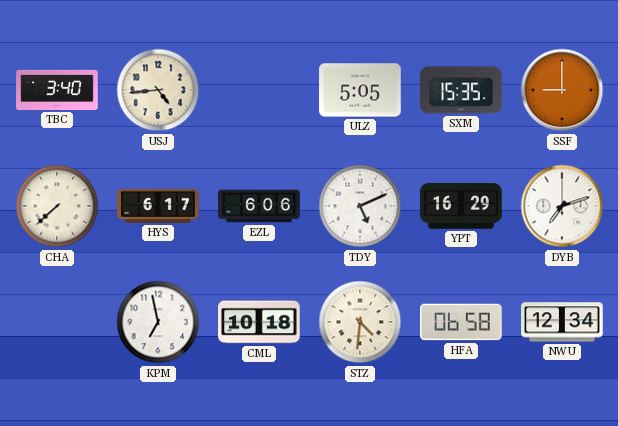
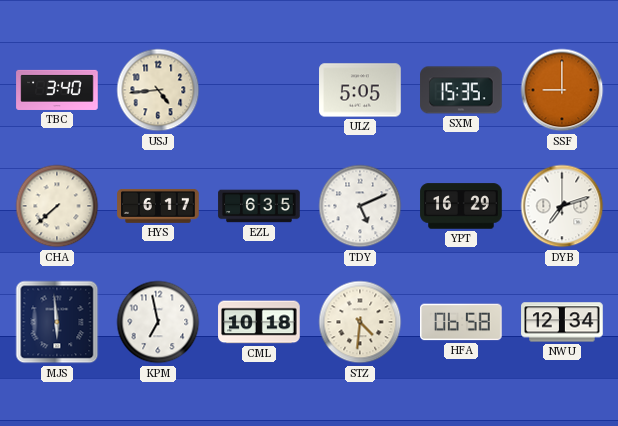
EZL: 6:06 -> 6:35 (259, 206)
MJS: none -> 5:59 (57, 322)
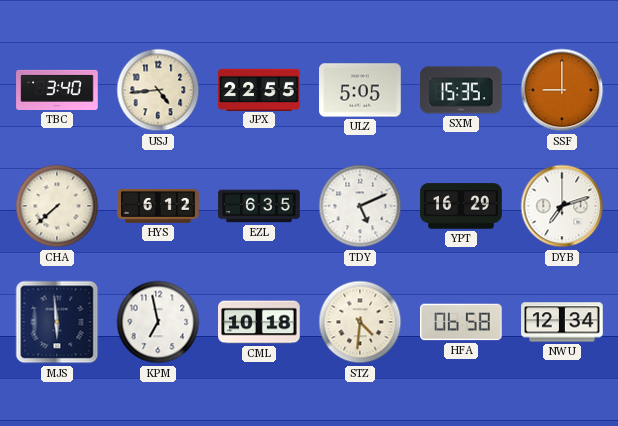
JPX: none -> 22:55 (259, 89)
HYS: 6:17 -> 6:12 (158, 206)
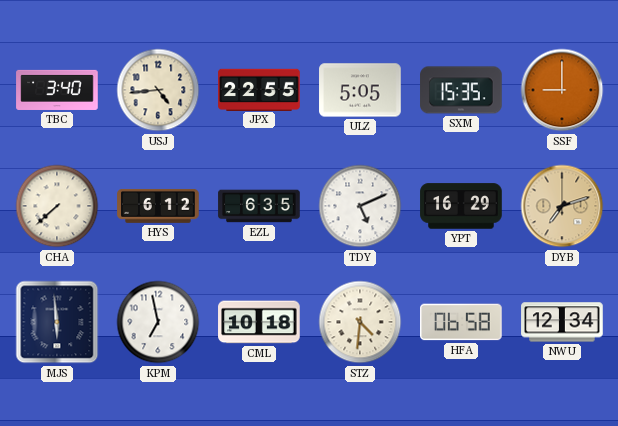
DYB dial: white -> champagne (562, 206)
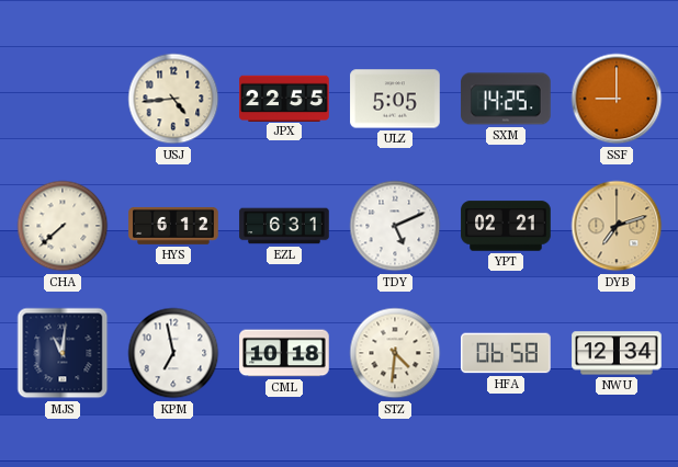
TBC: 3:40 -> none (57, 90)
SXM: 15:35 -> 14:25 (506, 99)
EZL: 6:35 -> 6:31 (284, 226)
YPT: 16:29 -> 02:21 (506, 226)
MJS: 5:59 -> 11:01 (63, 353)
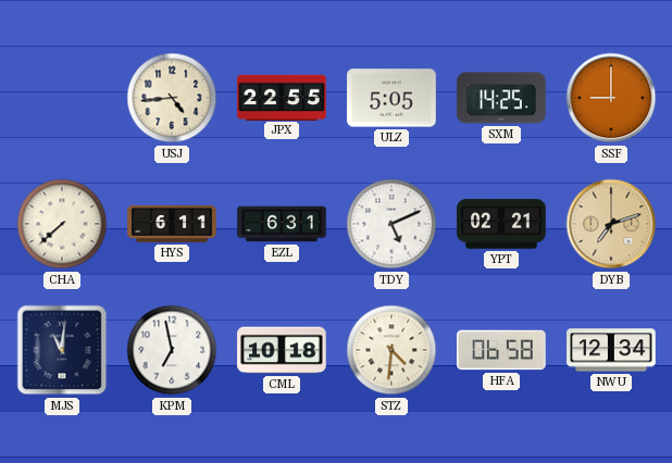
HYS: 6:12 -> 6:11 (172, 224)
